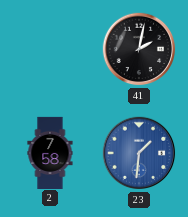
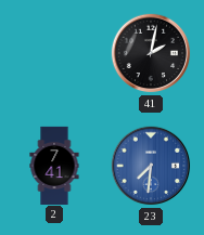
2: 7:58 -> 7:41 (54, 165)
23: 1:31 -> 7:31 (151, 166)
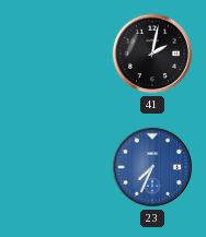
2: 7:41 -> none (54, 165)
23: 7:31 -> 7:34 (152, 167)
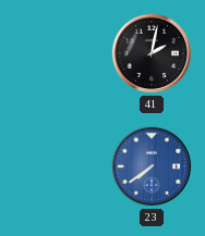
23: 7:34 -> 7:39 (152, 166)
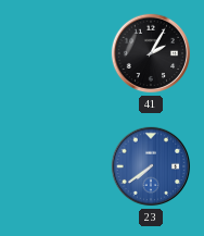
41: 2:02 -> 2:05 (151, 53)
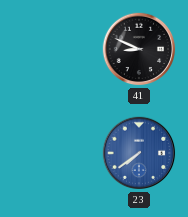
41: 2:05 -> 8:49 (139, 49)
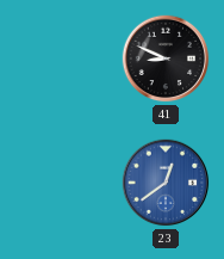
23: 7:39 -> 12:39 (166, 183)
